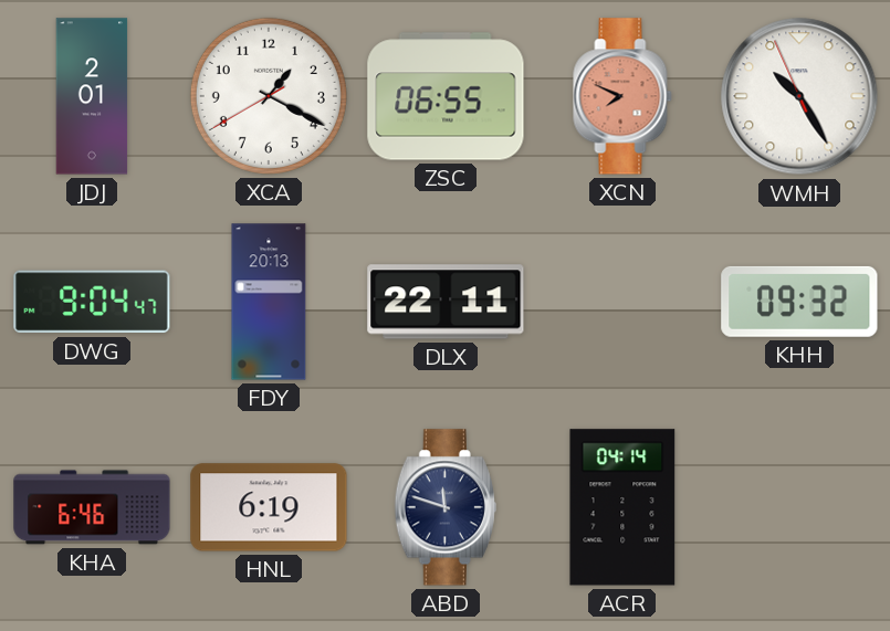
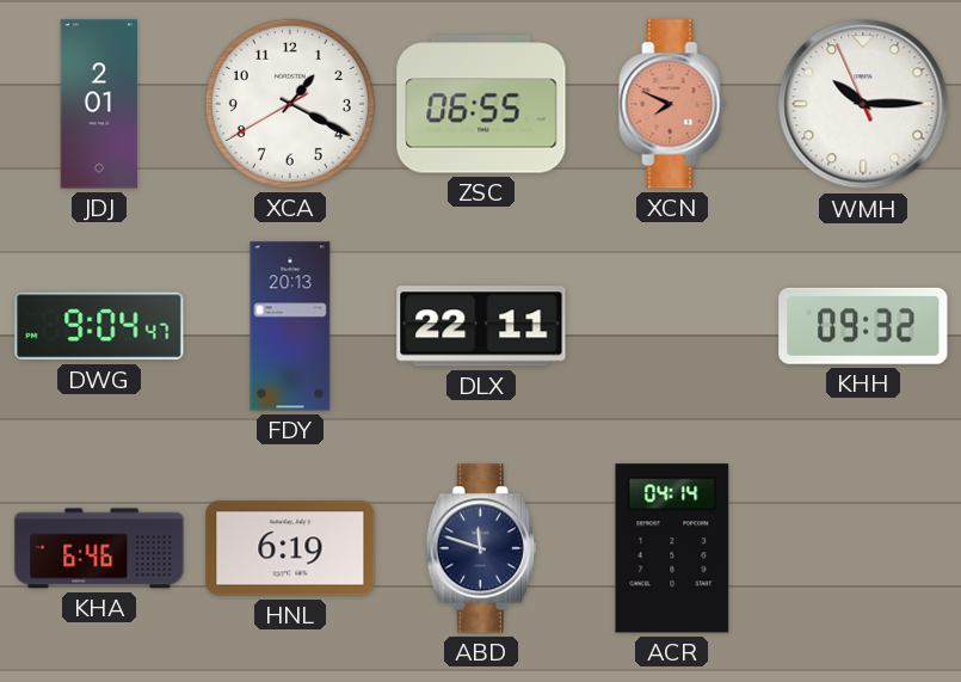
WMH: 10:24 -> 10:14 (863, 104)
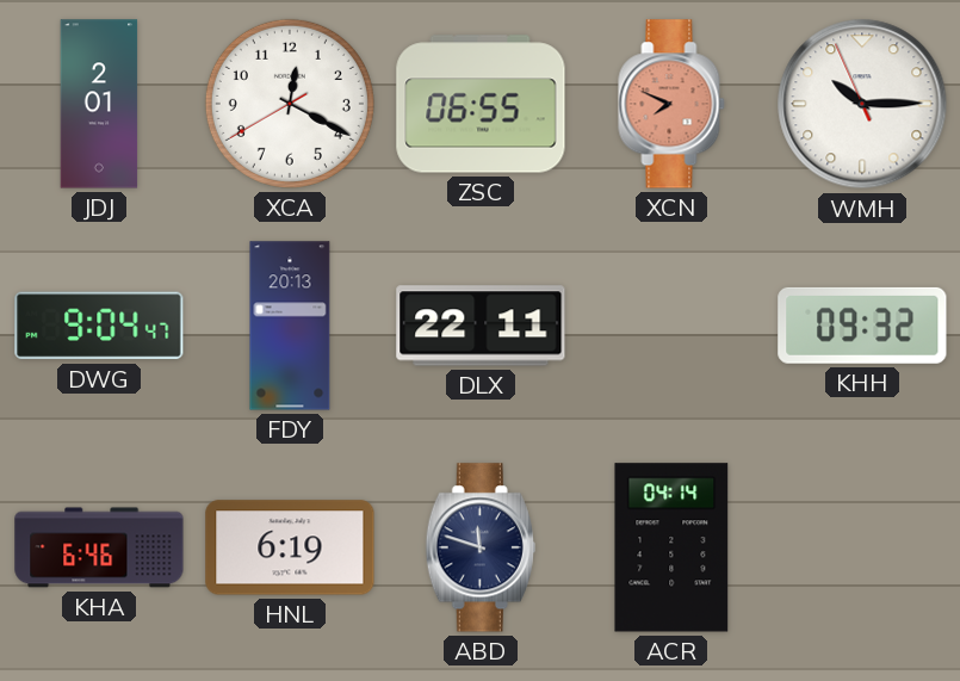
XCA: 1:19 -> 12:19 (290, 104)
